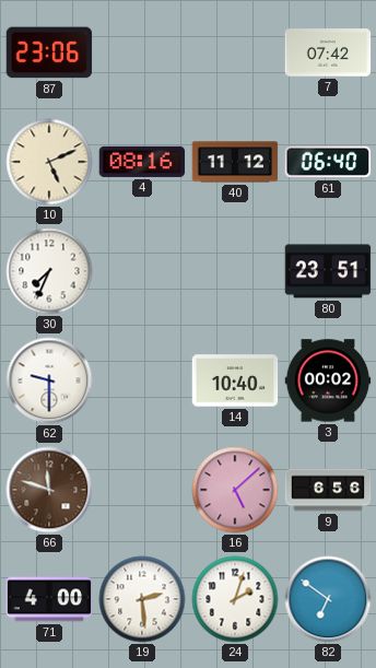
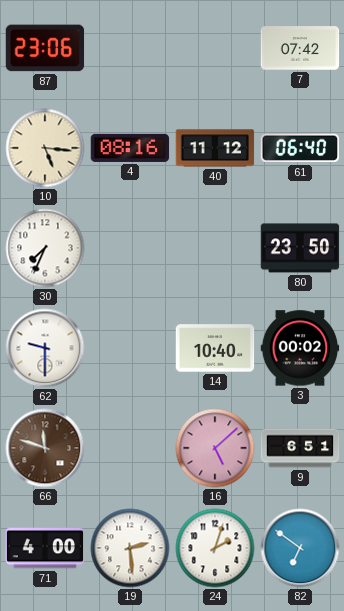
10: 5:11 -> 5:16 (45, 148)
80: 23:51 -> 23:50 (300, 248)
9: 6:56 -> 6:51 (300, 448)
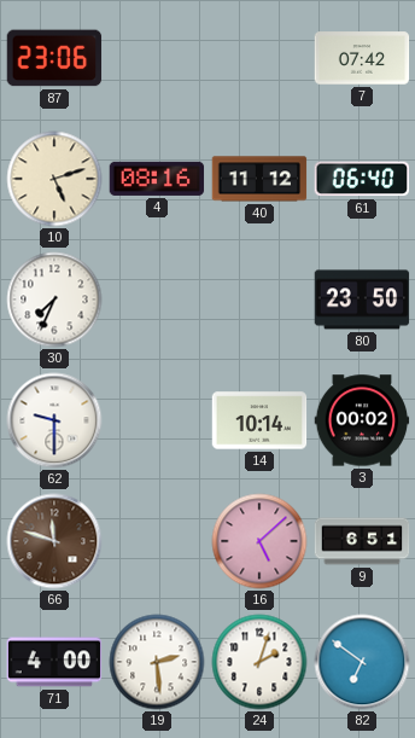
10: 5:16 -> 5:12 (54, 179)
14: 10:40 -> 10:14 (259, 420)
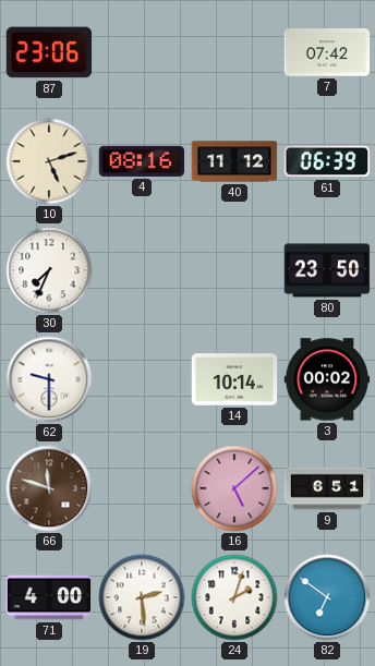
61: 06:40 -> 06:39 (327, 161)
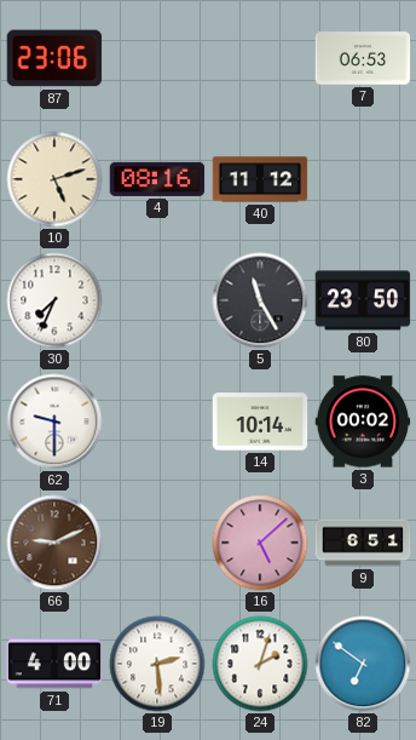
7: 07:42 -> 06:53 (363, 58)
61: 06:39 -> none (327, 161)
5: none -> 11:25 (260, 300)
66: 11:48 -> 9:11 (54, 543)
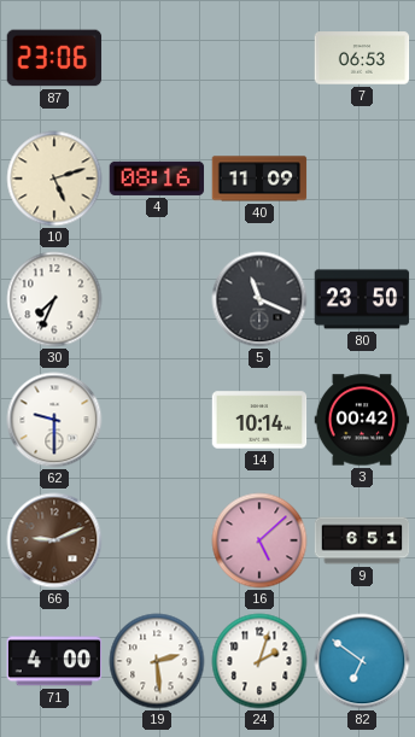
40: 11:12 -> 11:09 (259, 179)
5: 11:25 -> 11:19 (259, 299)
3: 00:02 -> 00:42 (362, 420)
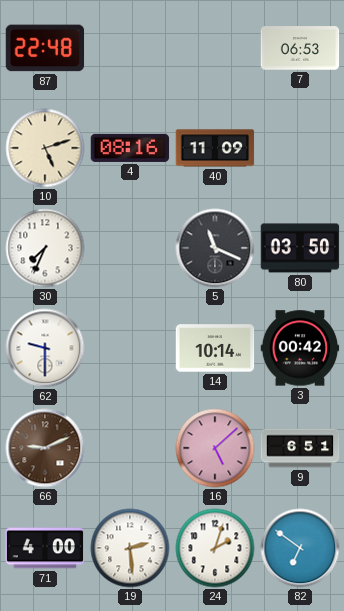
87: 23:06 -> 22:48 (45, 48)
80: 23:50 -> 03:50 (300, 248)
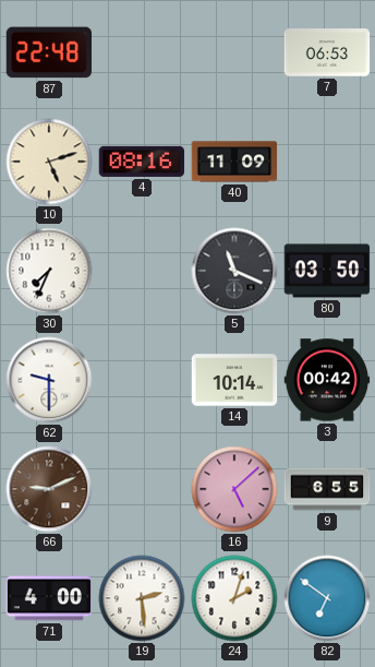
9: 6:51 -> 6:55 (327, 489)
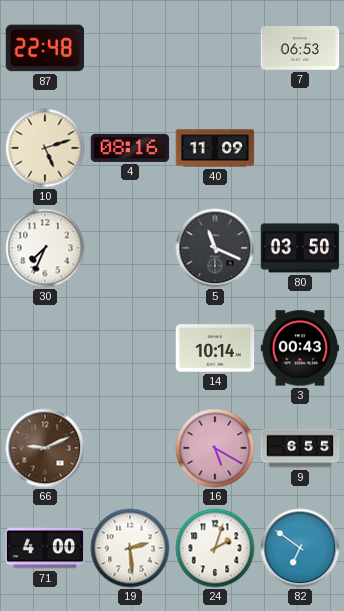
62: 9:30 -> none (49, 380)
3: 00:42 -> 00:43 (300, 348)
16: 5:08 -> 5:20 (215, 448)
